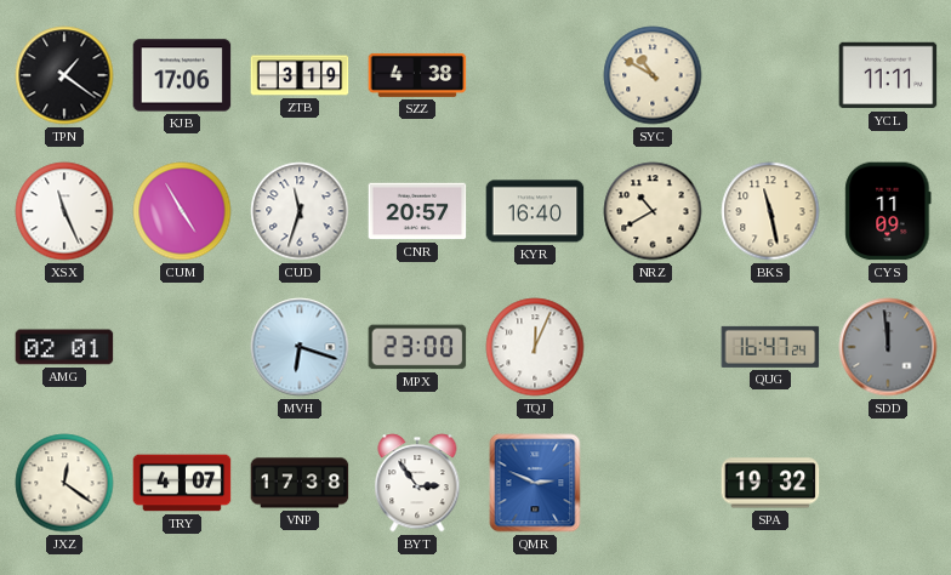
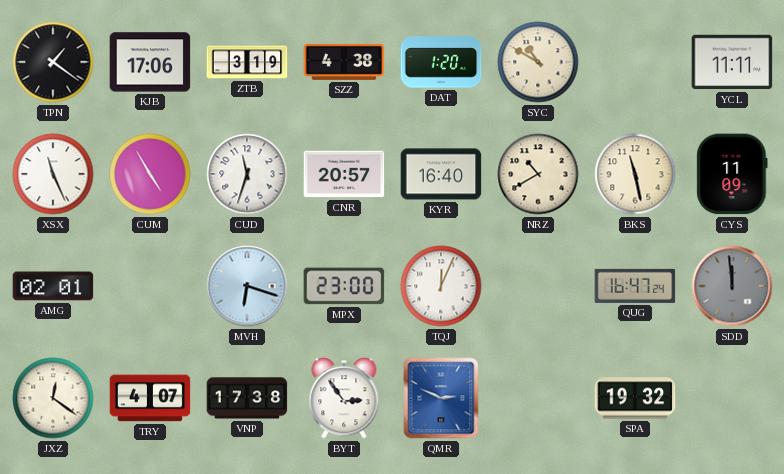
DAT: none -> 1:20 (441, 62)
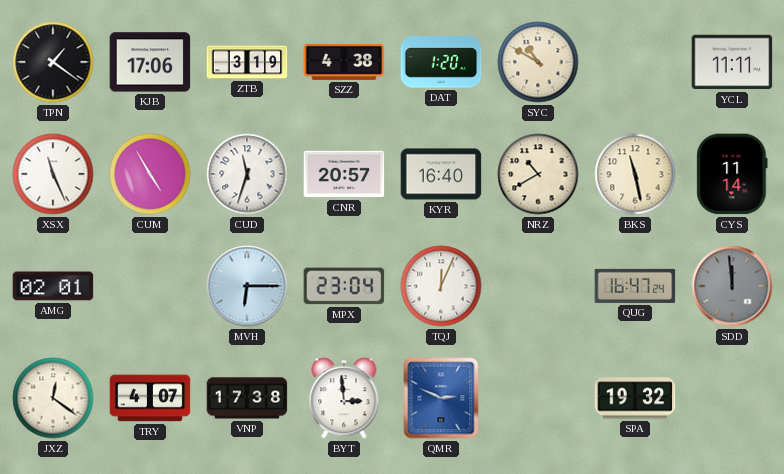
CYS: 11:09 -> 11:14 (732, 174)
MVH: 6:18 -> 6:15 (247, 286)
MPX: 23:00 -> 23:04 (344, 286)
BYT: 2:54 -> 2:59 (344, 398)
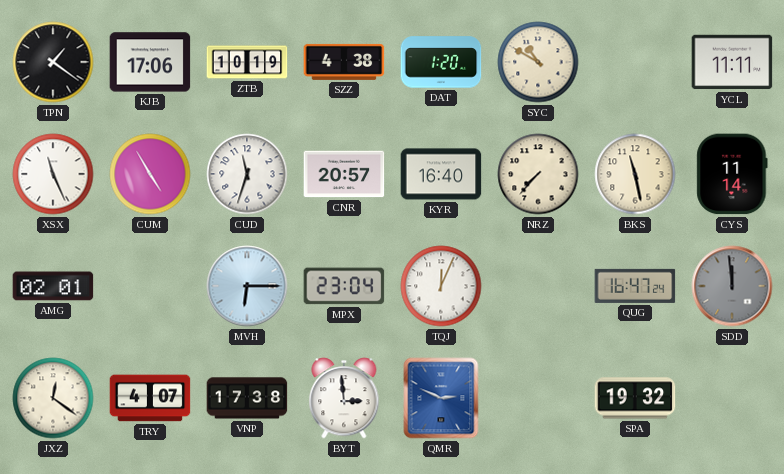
ZTB: 3:19 -> 10:19 (247, 62)
NRZ: 10:40 -> 7:37 (538, 174)
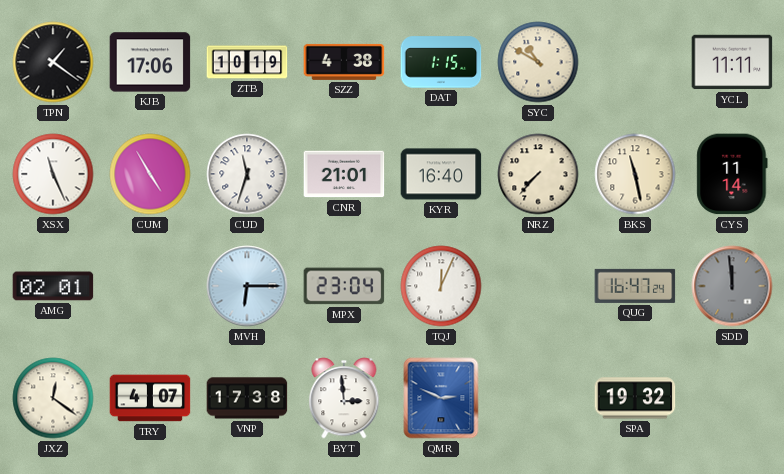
DAT: 1:20 -> 1:15 (441, 62)
CNR: 20:57 -> 21:01 (344, 174)
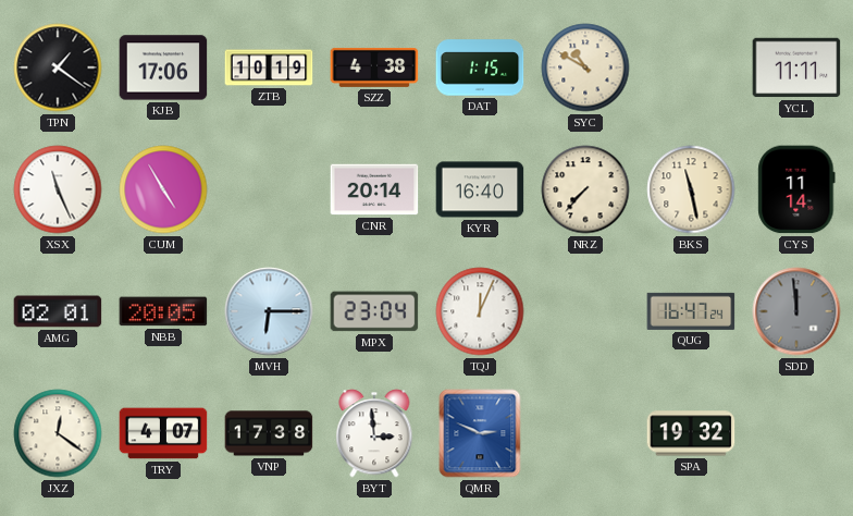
CUD: 11:33 -> none (247, 174)
CNR: 21:01 -> 20:14 (374, 189)
NBB: none -> 20:05 (163, 311)
